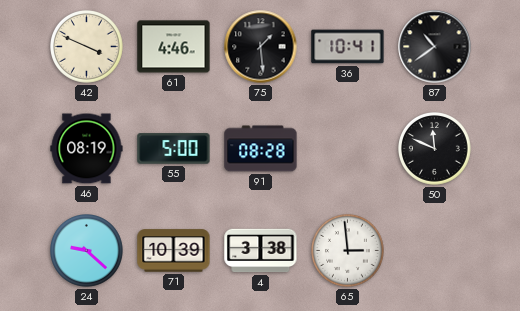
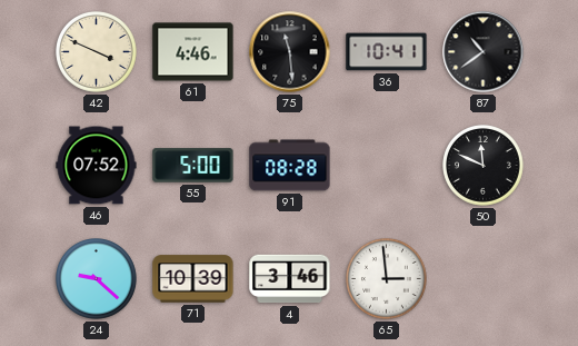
75: 1:29 -> 11:29 (290, 52)
46: 08:19 -> 07:52 (97, 166)
4: 3:38 -> 3:46 (290, 279)
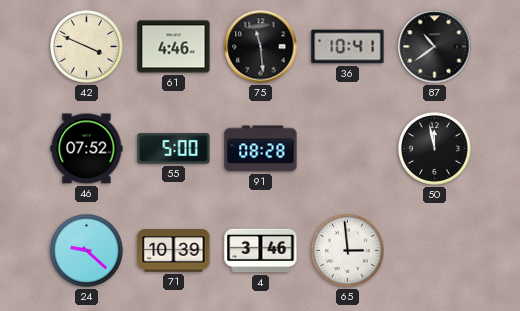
50: 11:49 -> 11:58 (435, 149)
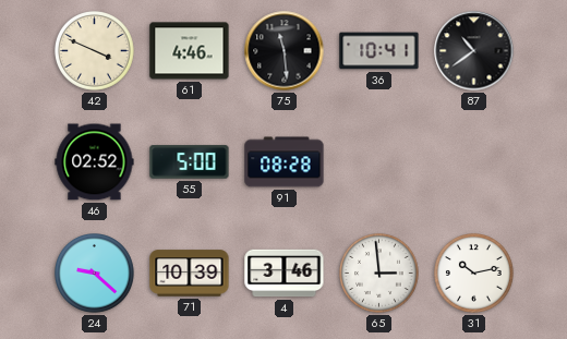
46: 07:52 -> 02:52 (95, 162)
50: 11:58 -> none (435, 149)
31: none -> 10:13 (474, 274)
